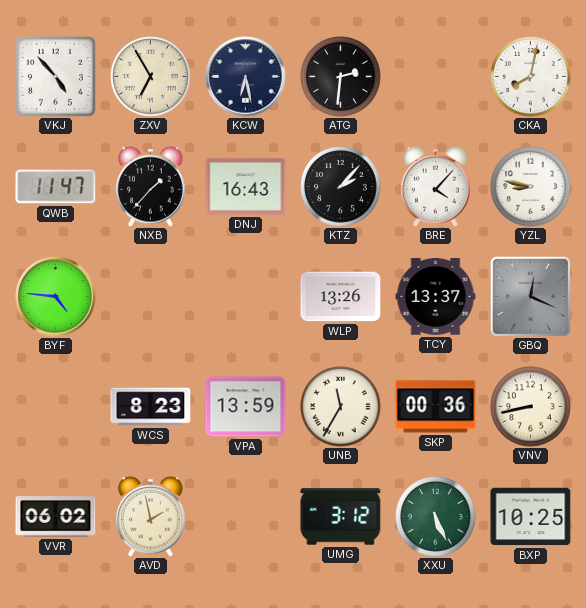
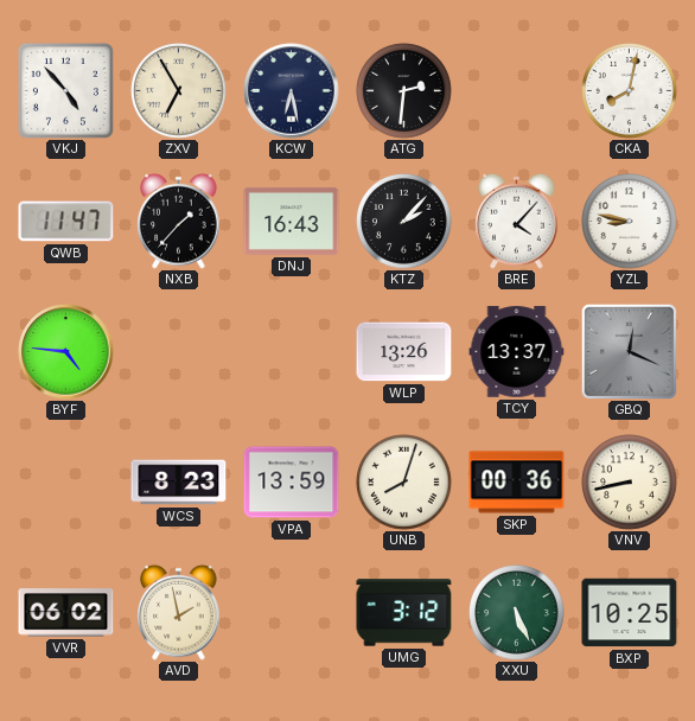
UNB: 11:35 -> 8:03 (404, 483)
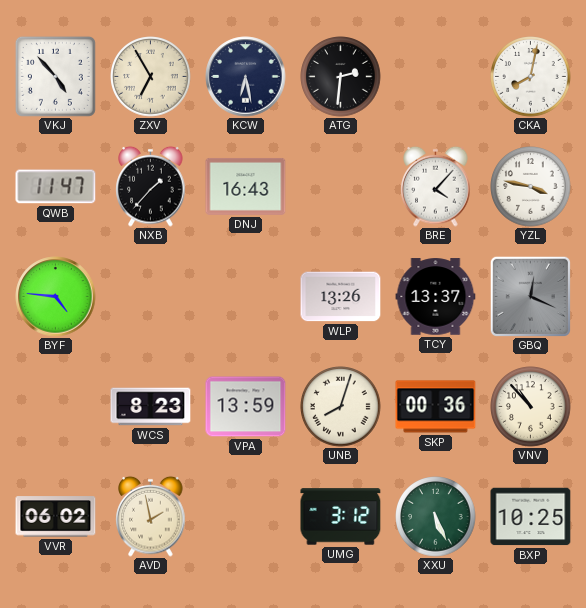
KTZ: 2:07 -> none (404, 222)
YZL: 8:47 -> 3:47 (531, 187)
VNV: 8:43 -> 10:53 (531, 407)
